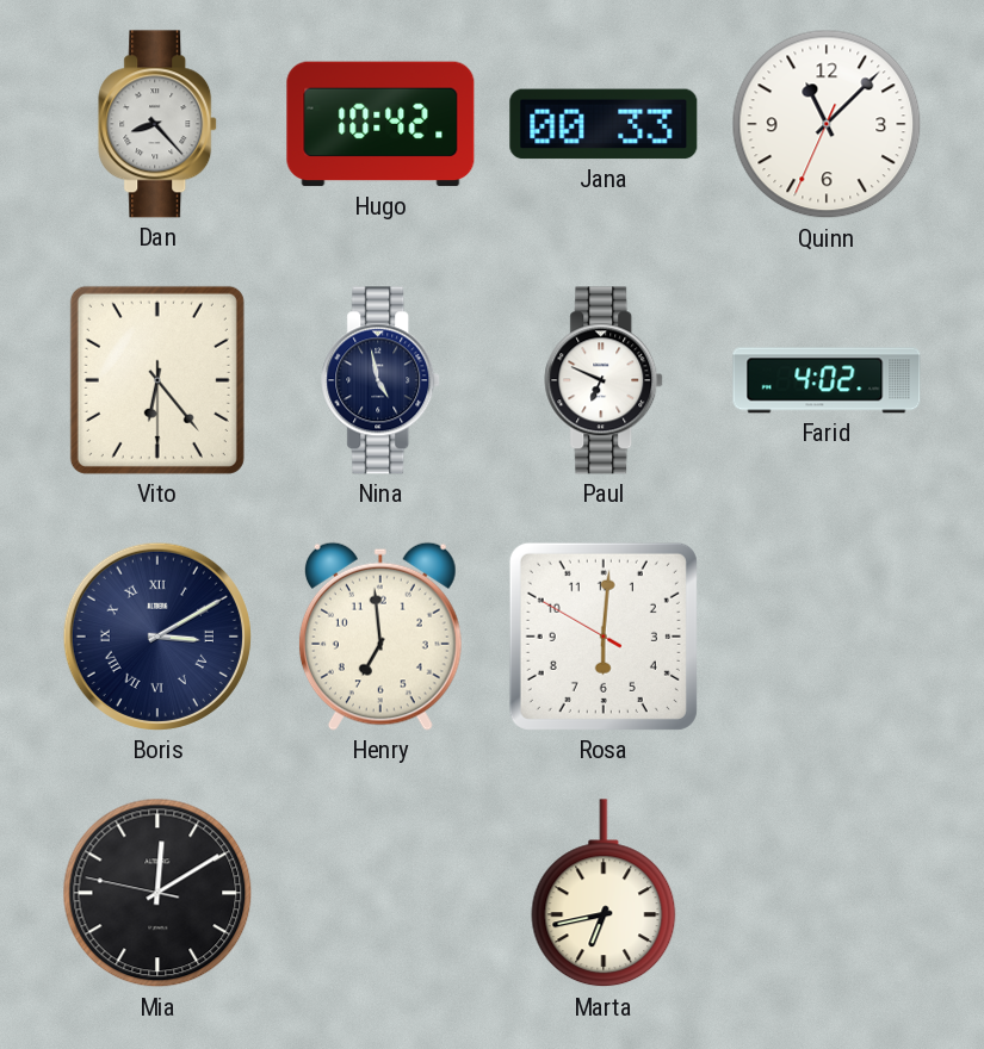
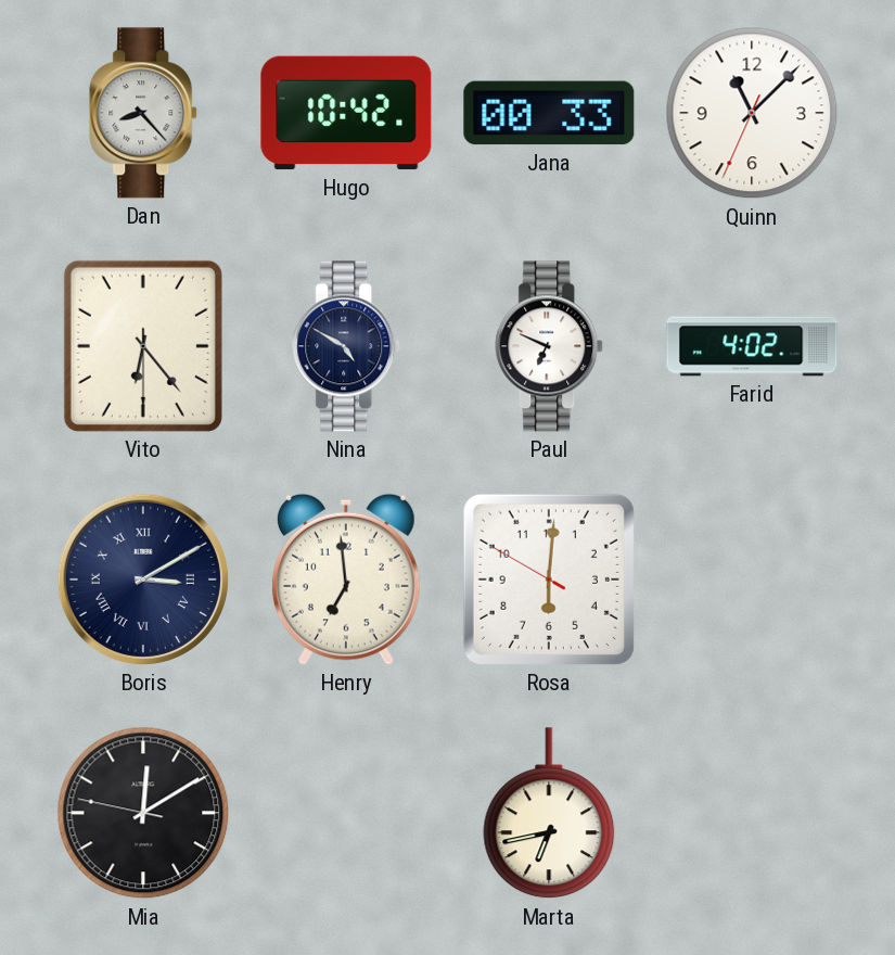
Nina: 4:58 -> 4:50 (347, 346)
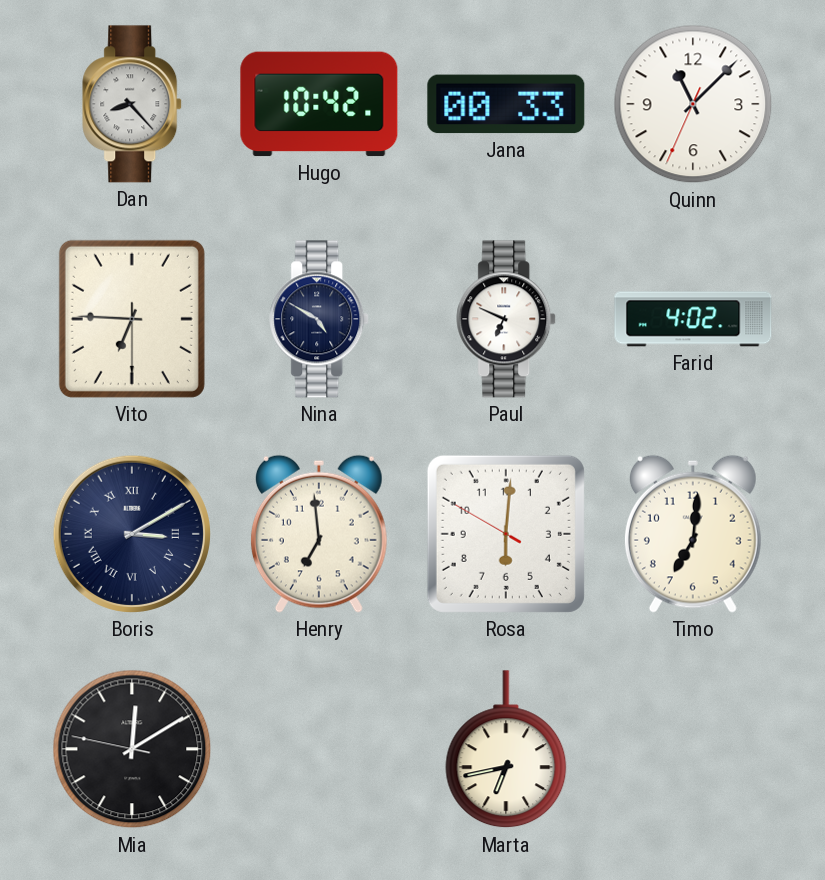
Vito: 6:23 -> 6:45 (132, 319)
Timo: none -> 7:01 (693, 534)
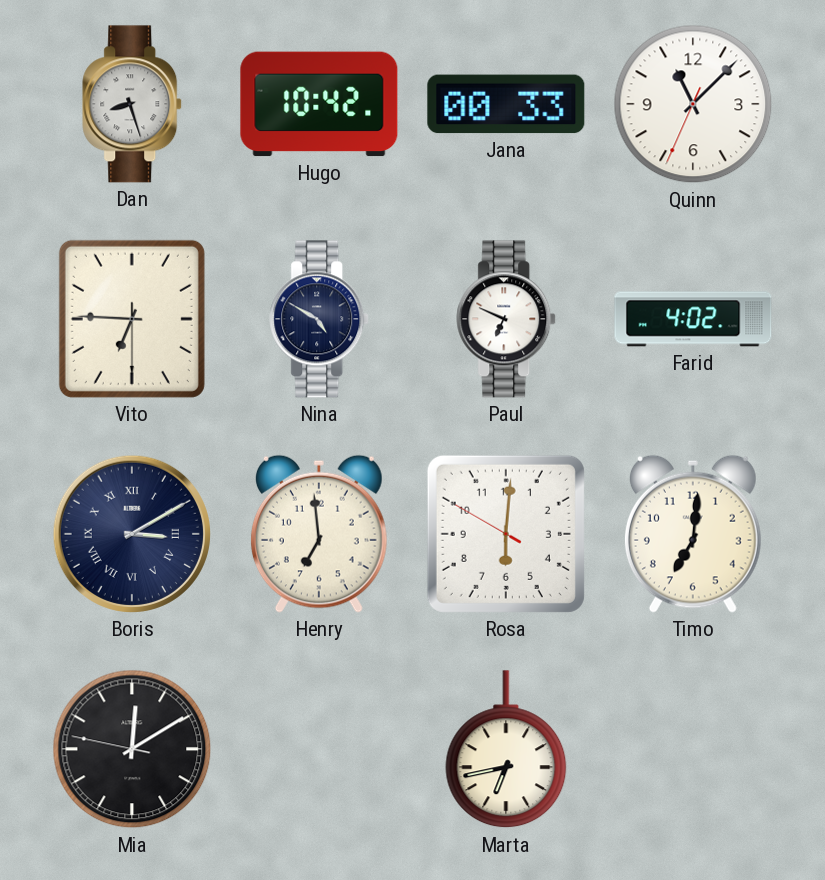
Dan: 8:23 -> 8:27 (133, 104)
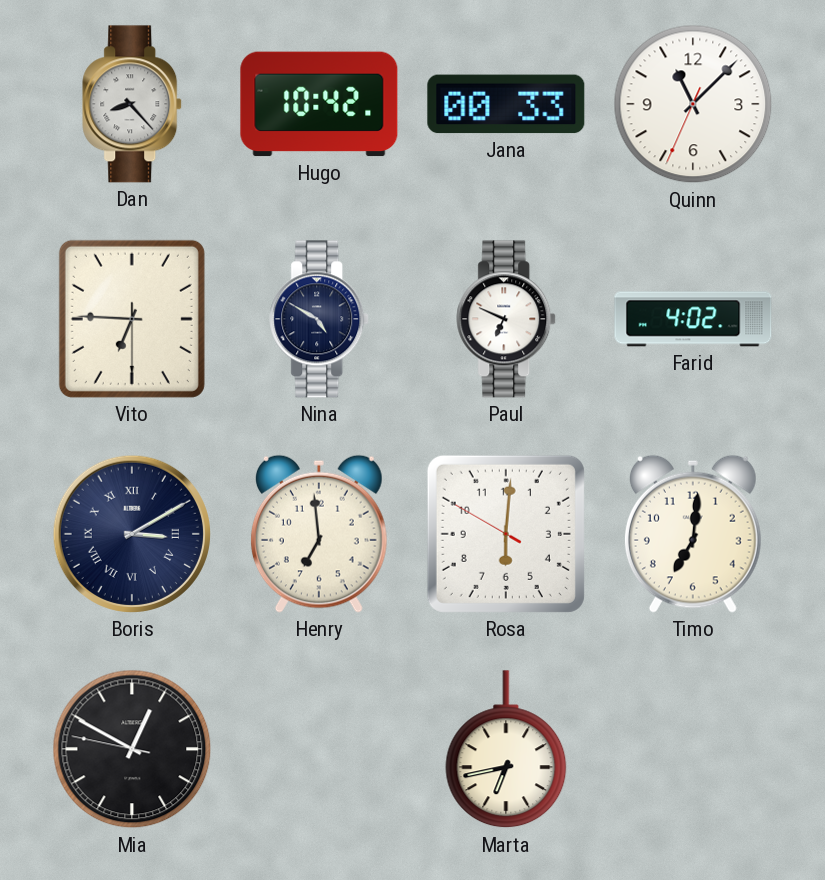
Dan: 8:27 -> 8:23 (133, 104)
Mia: 12:09 -> 12:49 (132, 749)
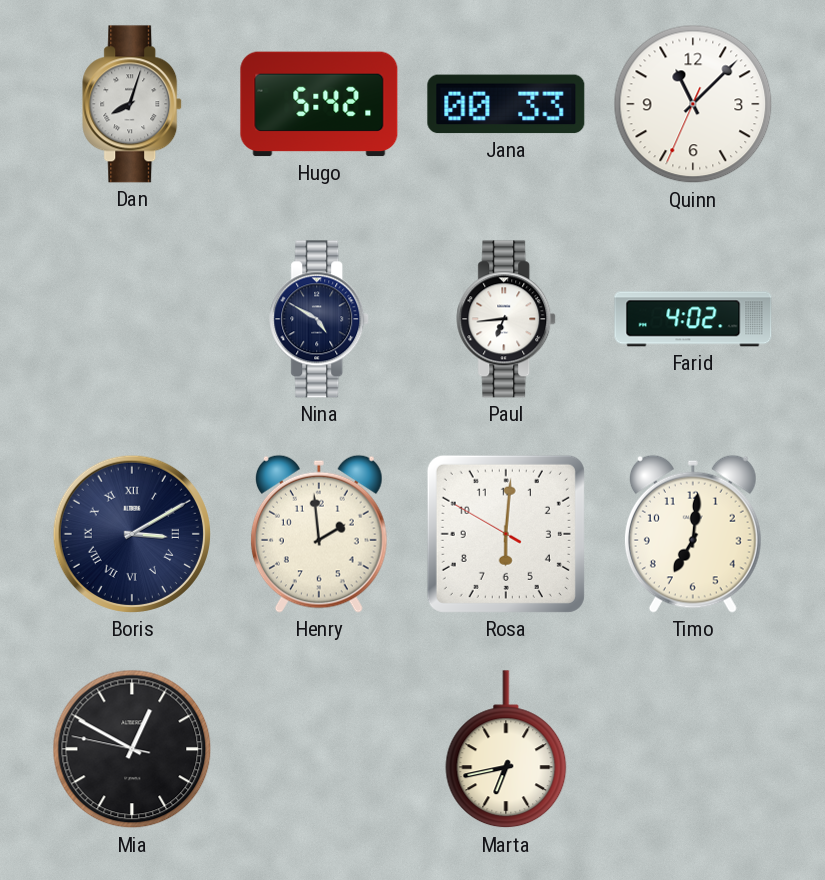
Dan: 8:23 -> 8:03 (133, 104)
Hugo: 10:42 -> 5:42 (319, 104)
Vito: 6:45 -> none (132, 319)
Paul: 6:49 -> 6:44 (507, 319)
Henry: 6:59 -> 1:59 (319, 534)
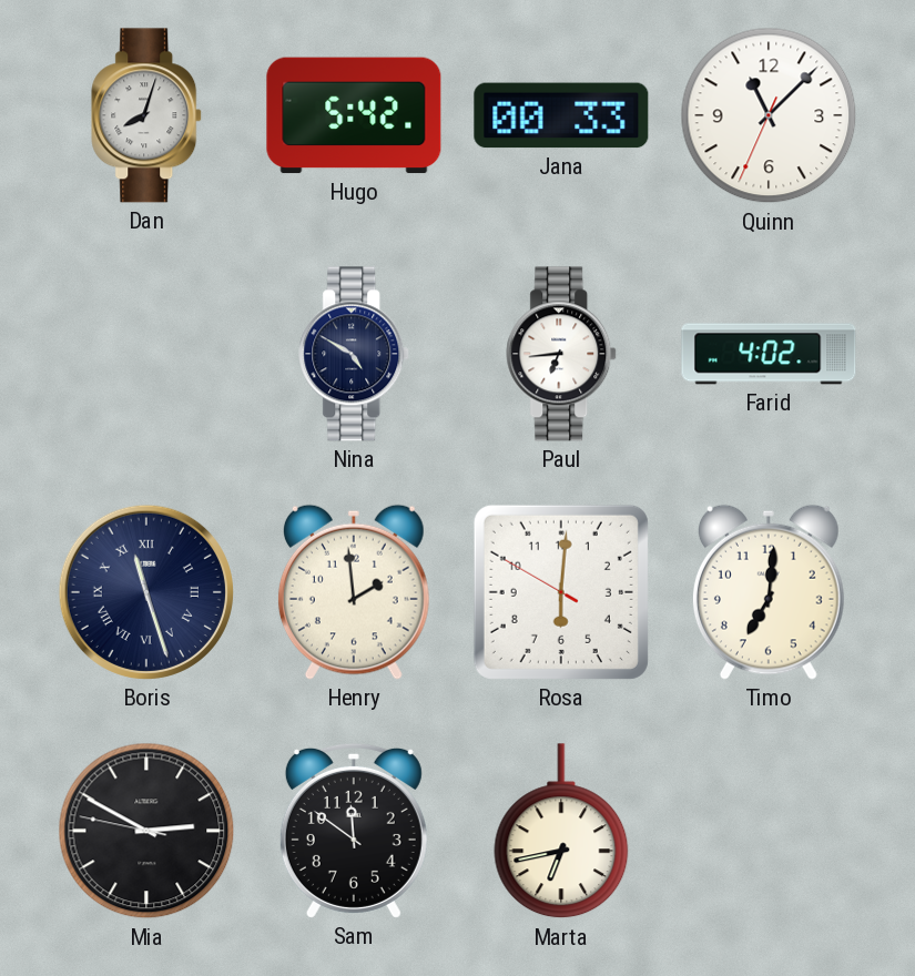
Boris: 3:10 -> 11:27 (146, 592)
Mia: 12:49 -> 2:49 (146, 831)
Sam: none -> 11:51 (354, 831)
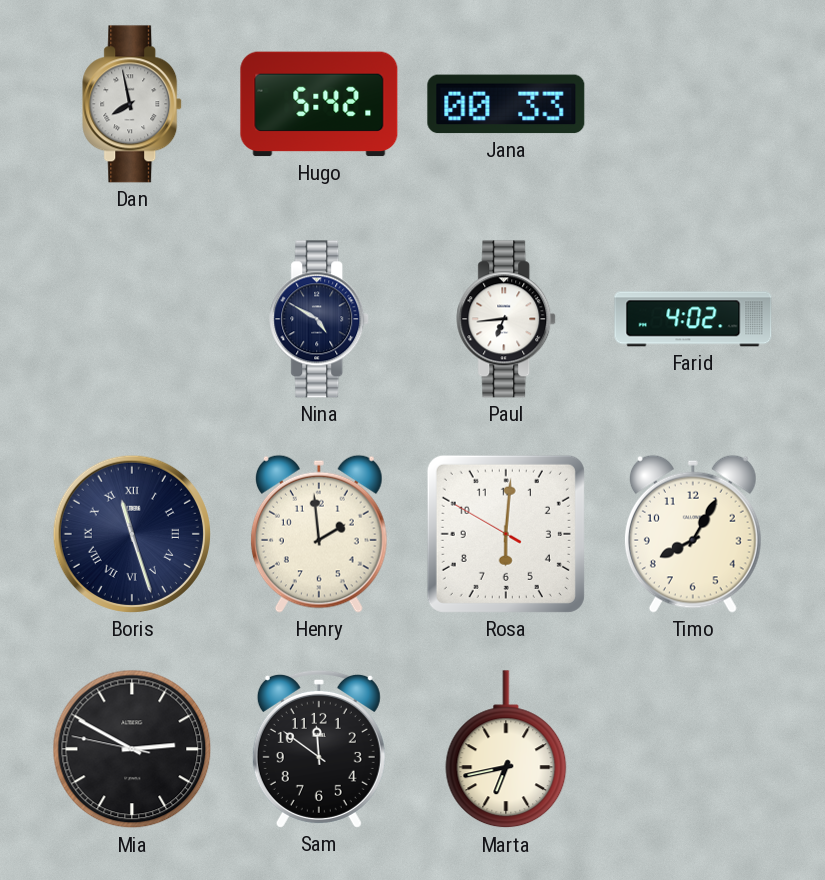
Dan: 8:03 -> 7:58 (133, 104)
Quinn: 11:07 -> none (769, 115)
Timo: 7:01 -> 8:05 (693, 534)
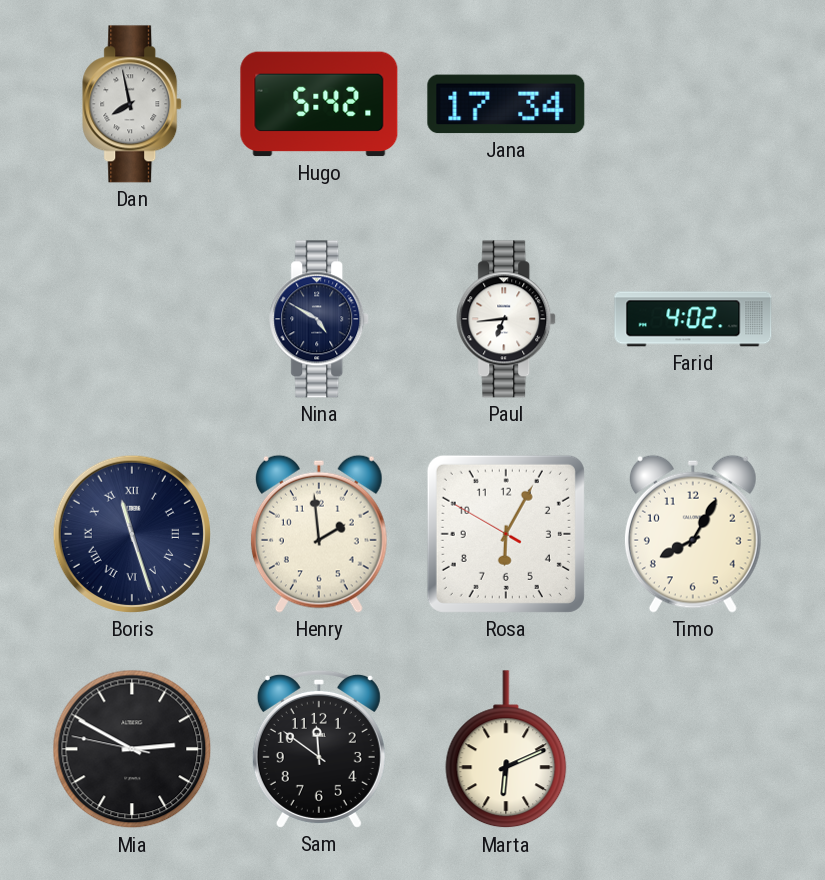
Jana: 00:33 -> 17:34 (506, 104)
Rosa: 6:00 -> 6:04 (506, 534)
Marta: 6:43 -> 6:11 (506, 750)
